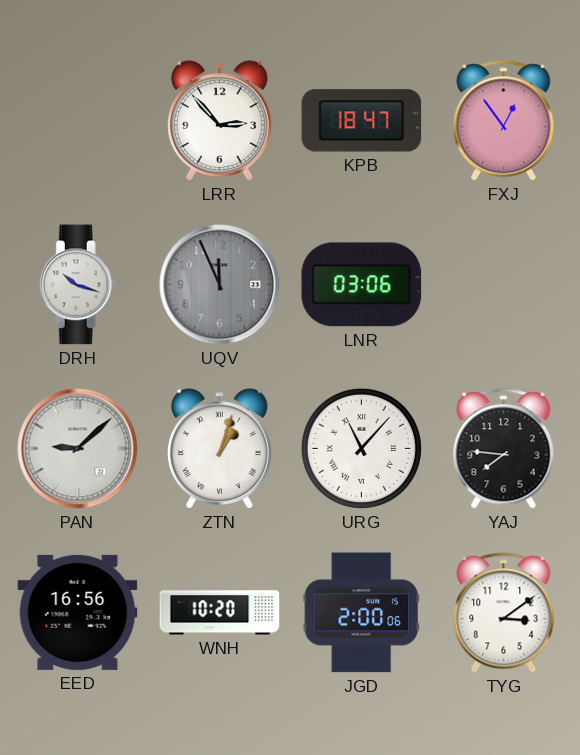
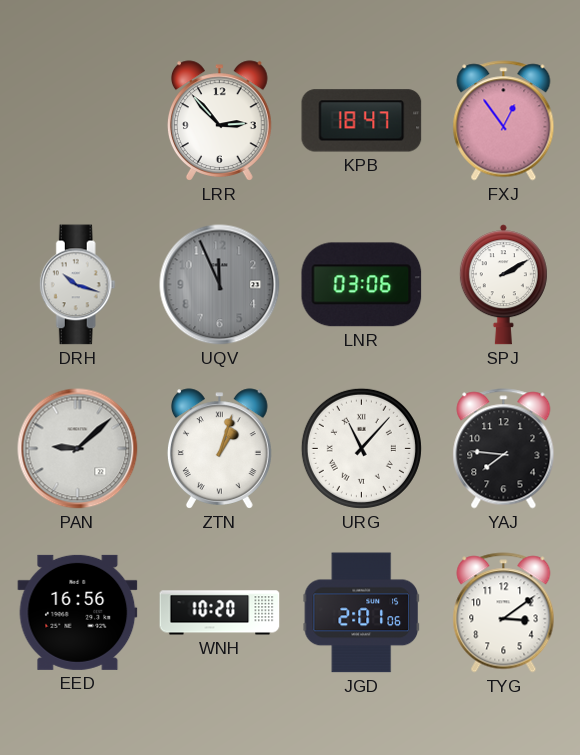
SPJ: none -> 2:10 (503, 285)
JGD: 2:00 -> 2:01 (361, 613)
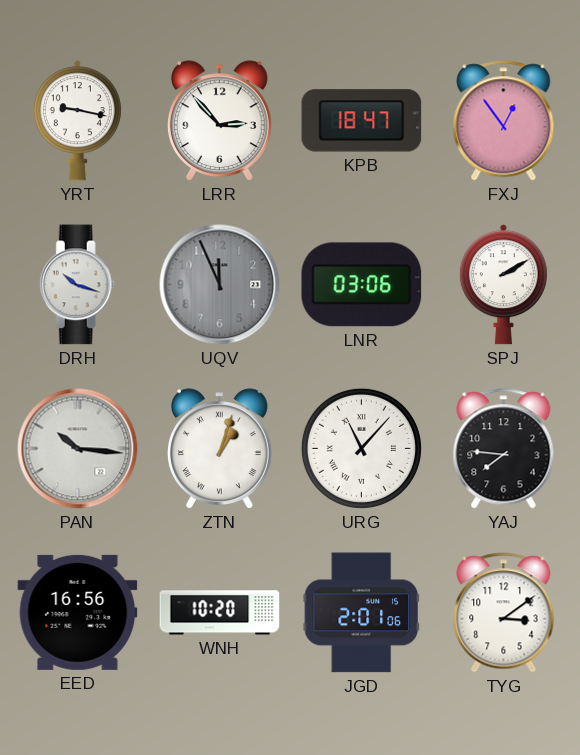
YRT: none -> 9:17 (77, 121)
PAN: 9:08 -> 10:16 (78, 449)
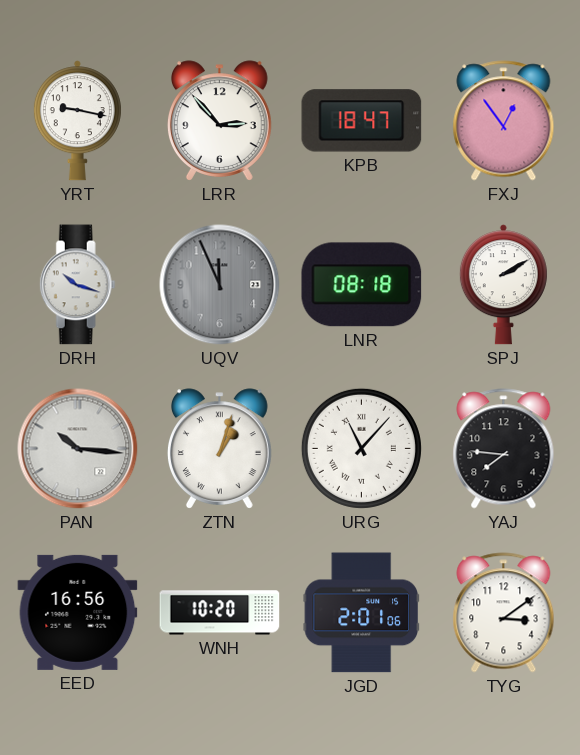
LNR: 03:06 -> 08:18 (362, 285)
